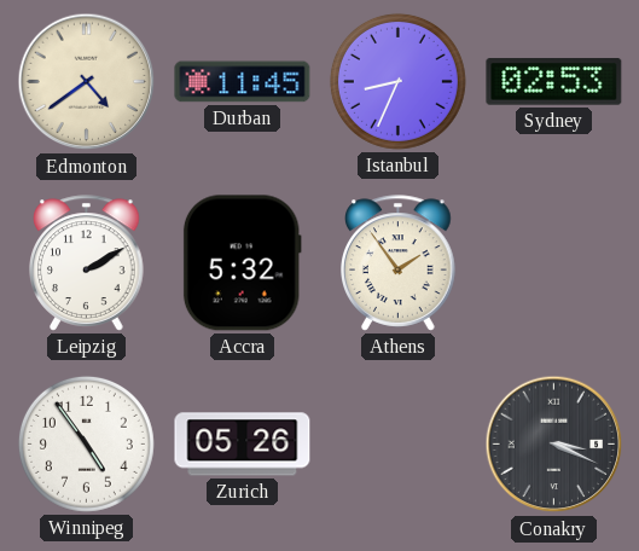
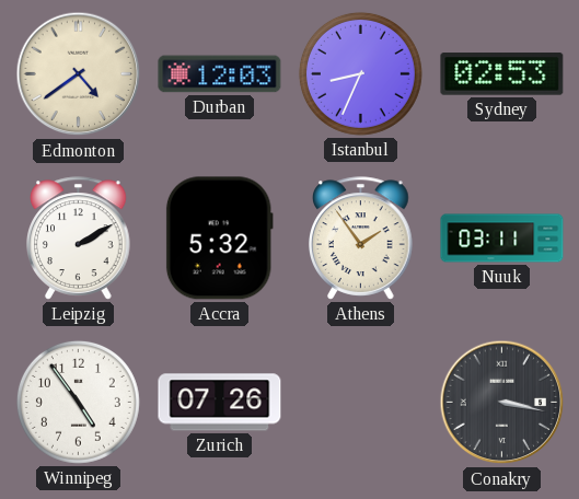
Durban: 11:45 -> 12:03 (220, 74)
Nuuk: none -> 03:11 (502, 239)
Zurich: 05:26 -> 07:26 (220, 403)
Conakry: 3:19 -> 3:17 (502, 403)
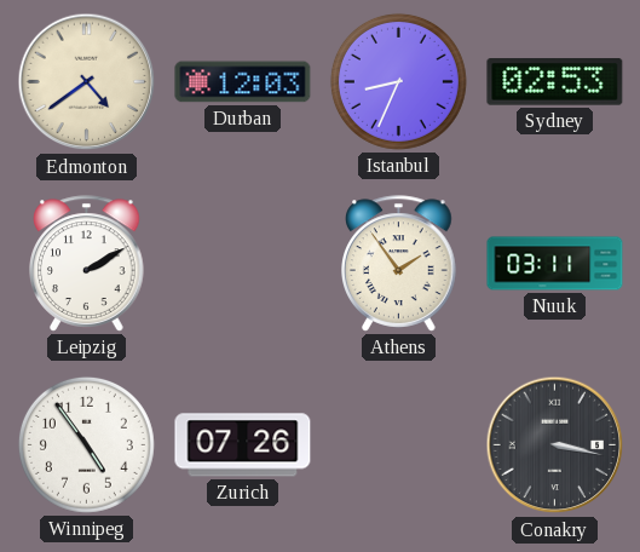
Accra: 5:32 -> none (219, 239)
